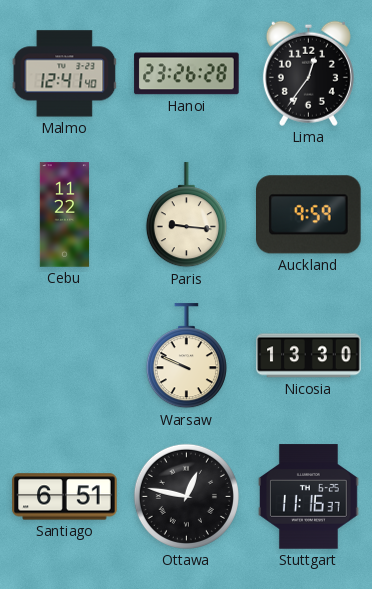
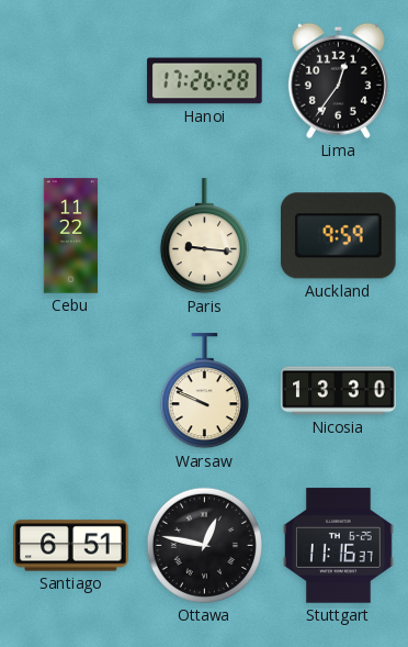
Malmo: 12:41 -> none (65, 74)
Hanoi: 23:26 -> 17:26 (205, 81)
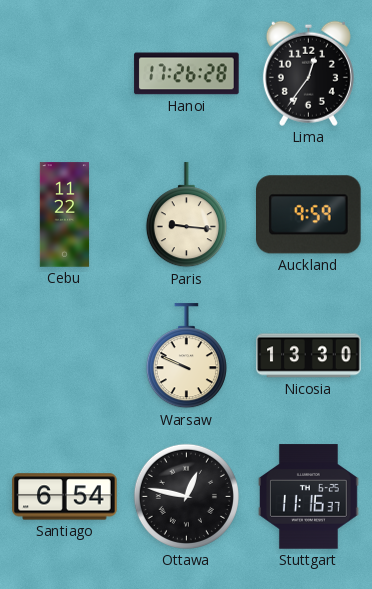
Santiago: 6:51 -> 6:54 (65, 497)
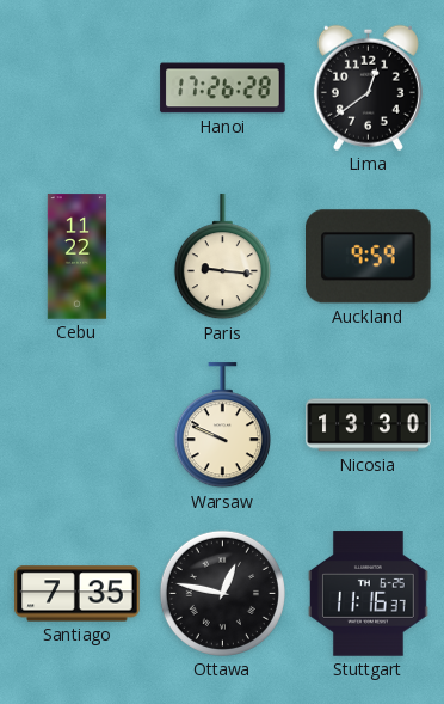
Lima: 12:36 -> 12:39 (368, 87)
Santiago: 6:54 -> 7:35 (78, 594)
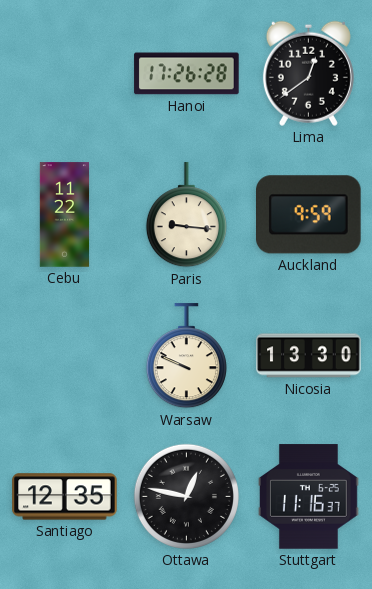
Santiago: 7:35 -> 12:35 (65, 497)
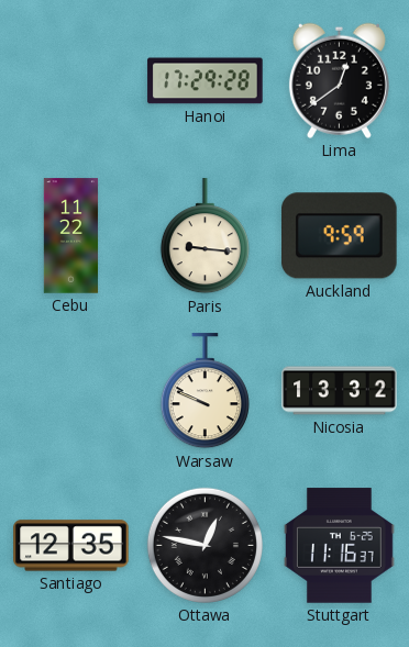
Hanoi: 17:26 -> 17:29 (206, 81)
Nicosia: 13:30 -> 13:32 (340, 391)
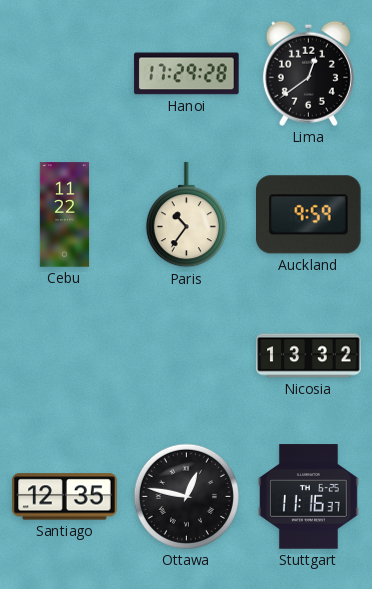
Paris: 9:16 -> 10:36 (186, 215)
Warsaw: 9:49 -> none (204, 391)
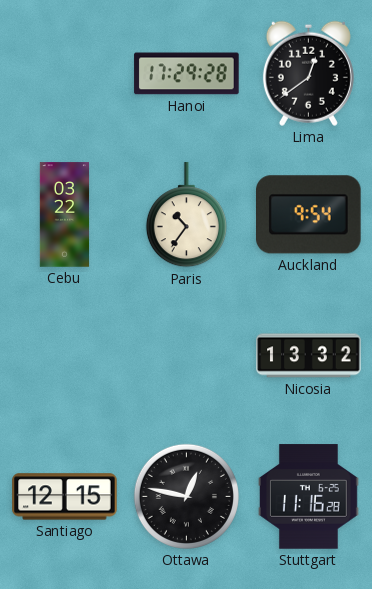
Cebu: 11:22 -> 03:22 (65, 215)
Auckland: 9:59 -> 9:54 (309, 215)
Santiago: 12:35 -> 12:15 (65, 497)
Stuttgart: 11:16:37 -> 11:16:28 (308, 497)
